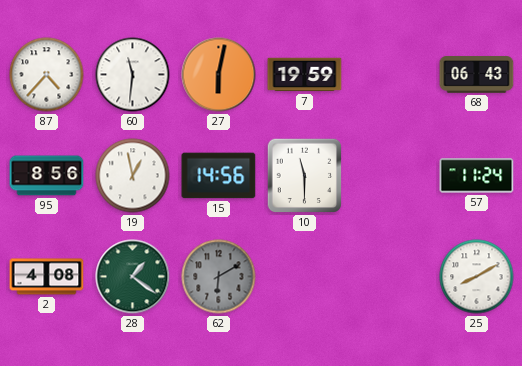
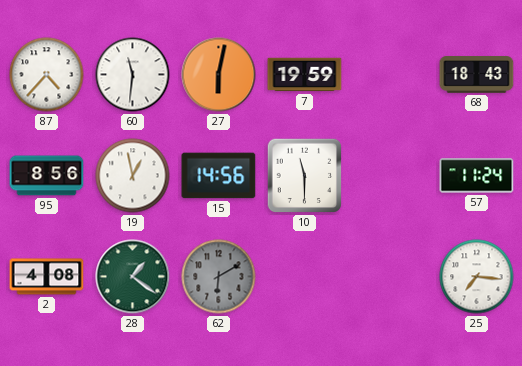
68: 06:43 -> 18:43 (477, 75)
25: 8:10 -> 7:16 (477, 277)
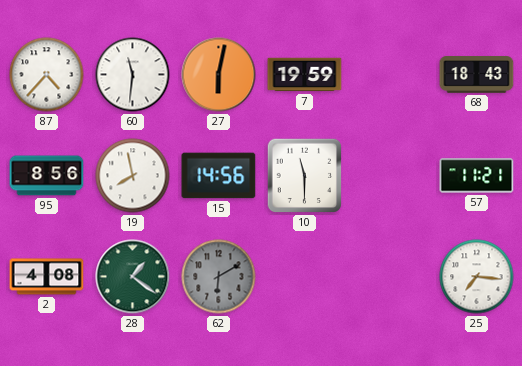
19: 12:58 -> 7:58 (133, 176)
57: 11:24 -> 11:21 (477, 176)
